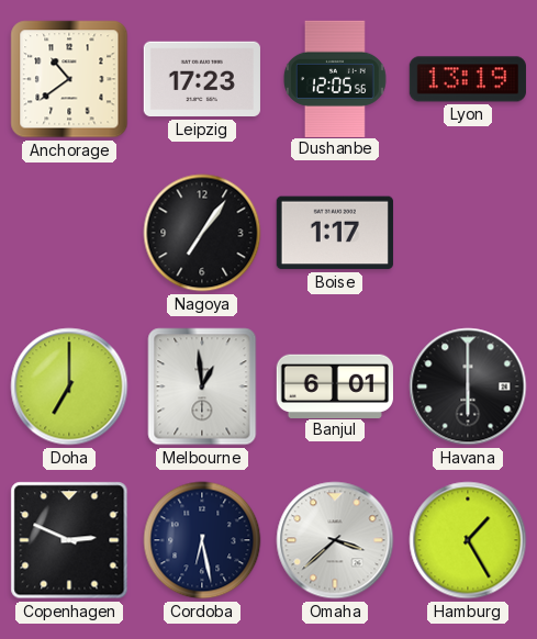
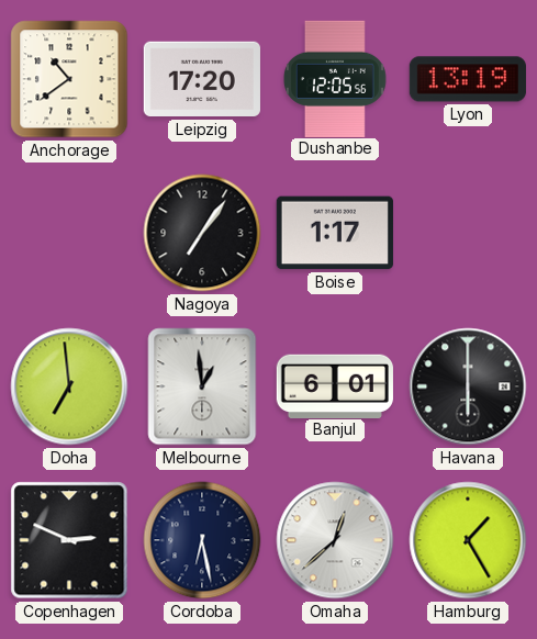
Leipzig: 17:23 -> 17:20 (202, 79)
Doha: 7:00 -> 6:59 (69, 386)
Omaha: 3:38 -> 12:38 (335, 540)
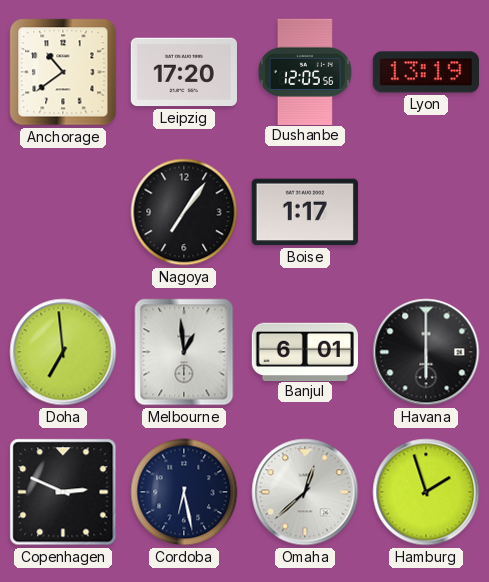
Hamburg: 1:25 -> 1:57 (426, 492)
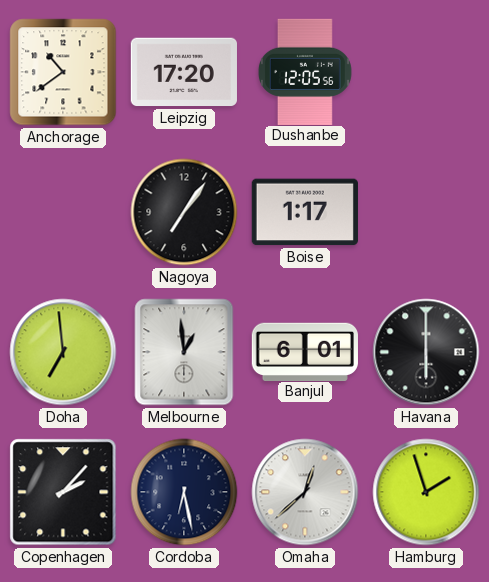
Lyon: 13:19 -> none (426, 72)
Copenhagen: 2:49 -> 2:07 (63, 492)
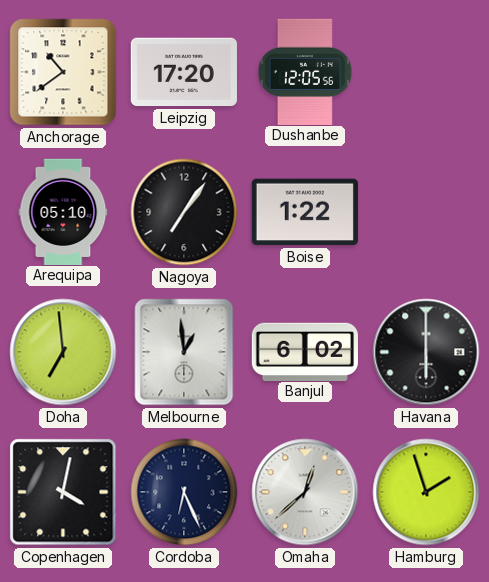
Arequipa: none -> 05:10 (63, 211)
Boise: 1:17 -> 1:22 (305, 212)
Banjul: 6:01 -> 6:02 (305, 351)
Copenhagen: 2:07 -> 4:02 (63, 492)
Cordoba: 6:28 -> 6:26 (184, 492)
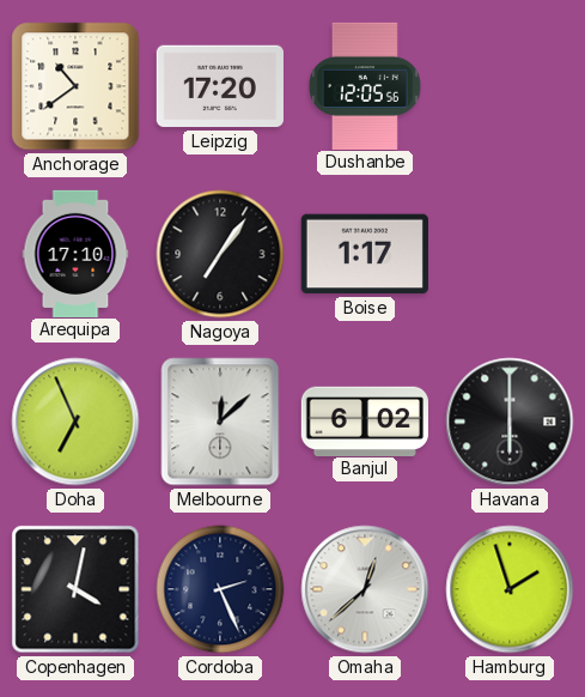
Arequipa: 05:10 -> 17:10 (75, 253)
Boise: 1:22 -> 1:17 (365, 254)
Doha: 6:59 -> 6:56 (75, 422)
Melbourne: 12:59 -> 12:08 (220, 422)
Cordoba: 6:26 -> 2:26 (220, 589)
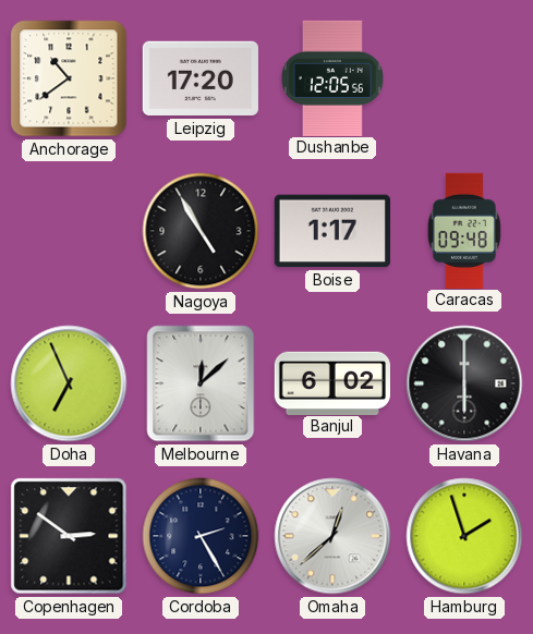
Arequipa: 17:10 -> none (75, 253)
Nagoya: 7:06 -> 4:55 (201, 231)
Caracas: none -> 09:48 (464, 230)
Copenhagen: 4:02 -> 2:51 (69, 536)
Cordoba: 2:26 -> 2:25 (201, 536)
